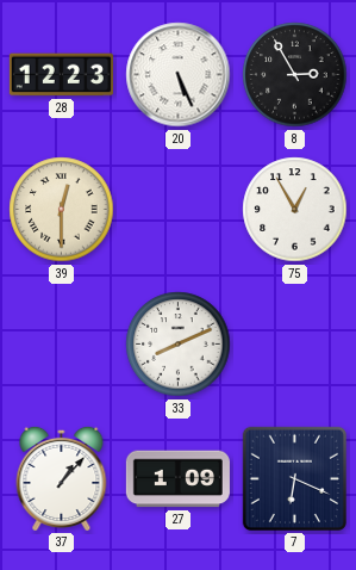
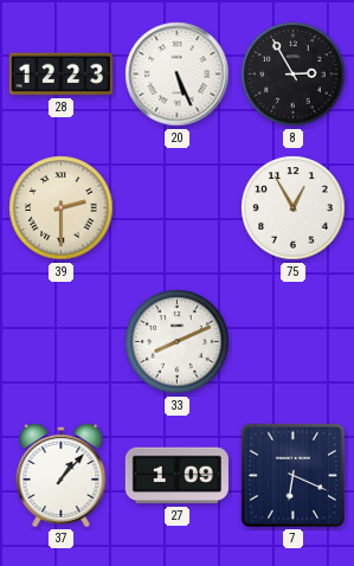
39: 12:30 -> 2:30 (62, 208)
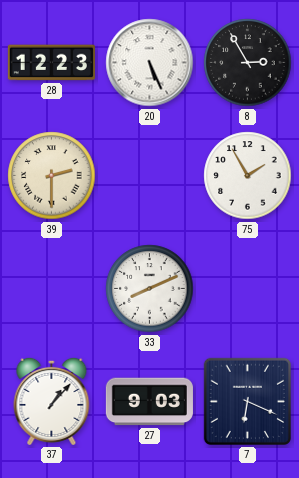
75: 12:55 -> 1:55 (248, 176)
27: 1:09 -> 9:03 (149, 402)
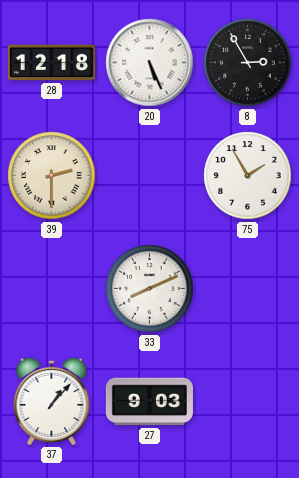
28: 12:23 -> 12:18 (51, 63)
7: 6:19 -> none (247, 401)
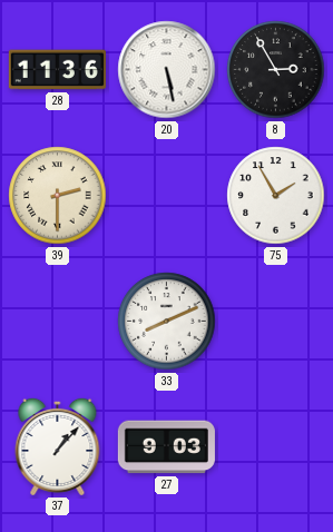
28: 12:18 -> 11:36 (57, 70)
20: 5:26 -> 5:28 (167, 70)
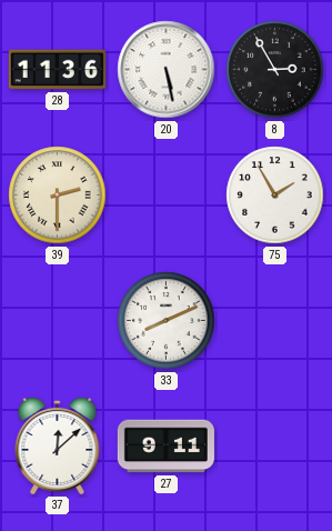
37: 1:07 -> 12:08 (58, 445)
27: 9:03 -> 9:11 (165, 447)
